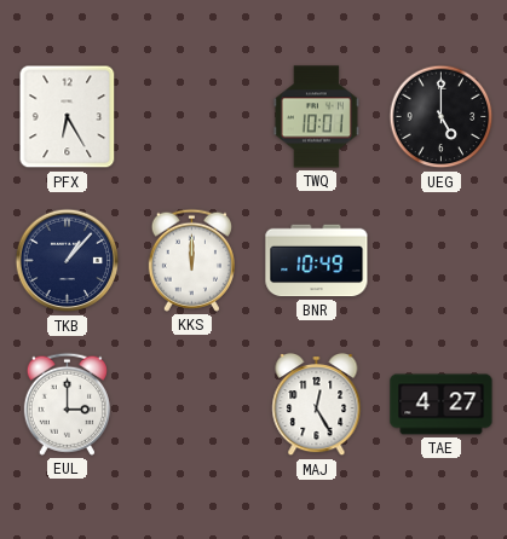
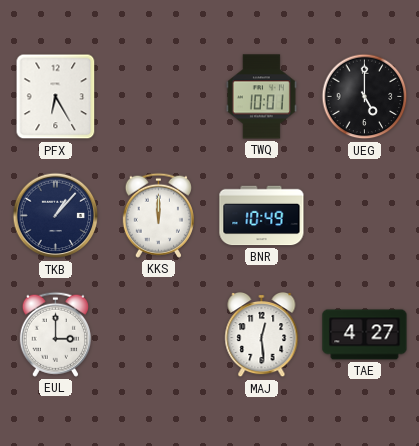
MAJ: 12:25 -> 12:29 (262, 335)
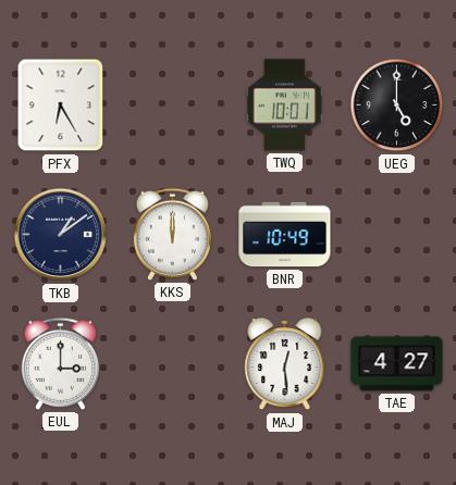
TKB: 1:07 -> 1:09 (61, 235)
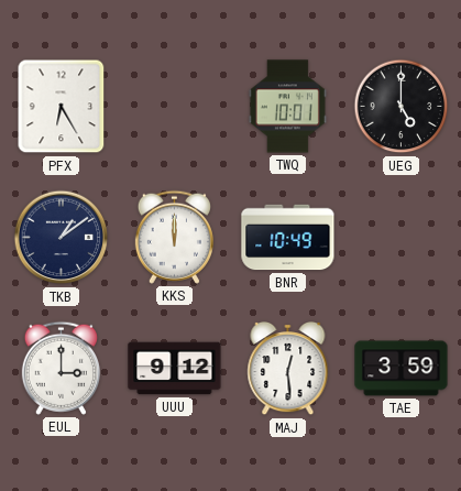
UUU: none -> 9:12 (175, 369)
TAE: 4:27 -> 3:59 (402, 369)
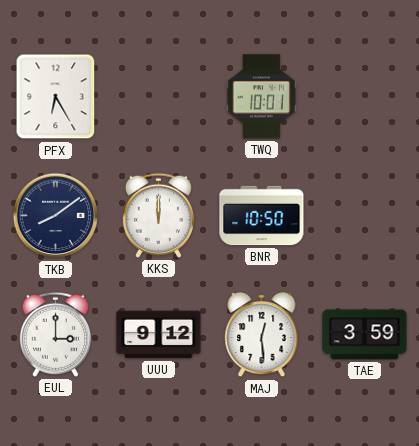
UEG: 5:00 -> none (402, 107)
TKB: 1:09 -> 8:09 (56, 216)
BNR: 10:49 -> 10:50 (262, 216)
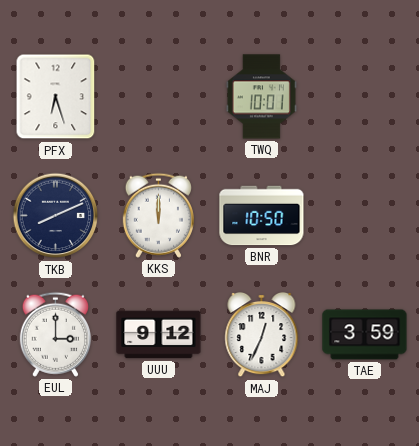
PFX: 6:25 -> 6:27 (56, 97)
TKB: 8:09 -> 8:11 (56, 216)
MAJ: 12:29 -> 12:34 (262, 335)
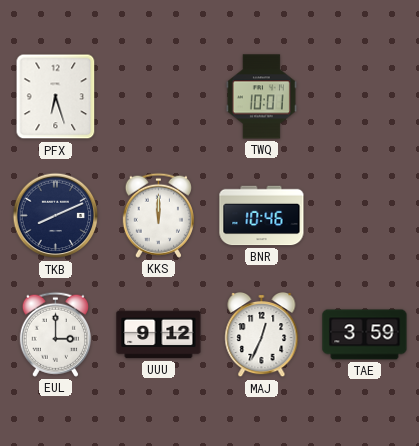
BNR: 10:50 -> 10:46 (262, 216)
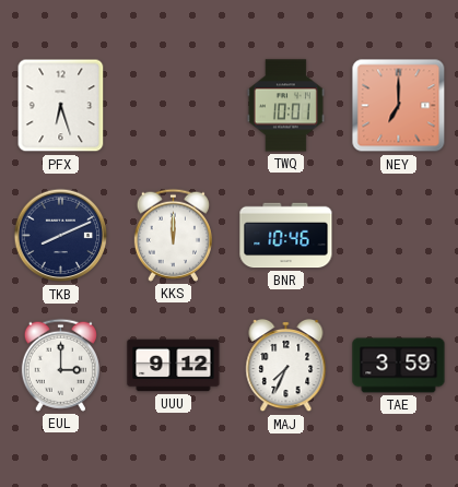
NEY: none -> 7:00 (399, 106)
MAJ: 12:34 -> 7:34 (286, 366)
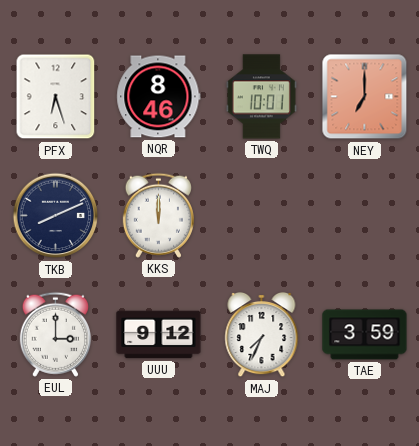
NQR: none -> 8:46 (159, 97)
BNR: 10:46 -> none (286, 236)
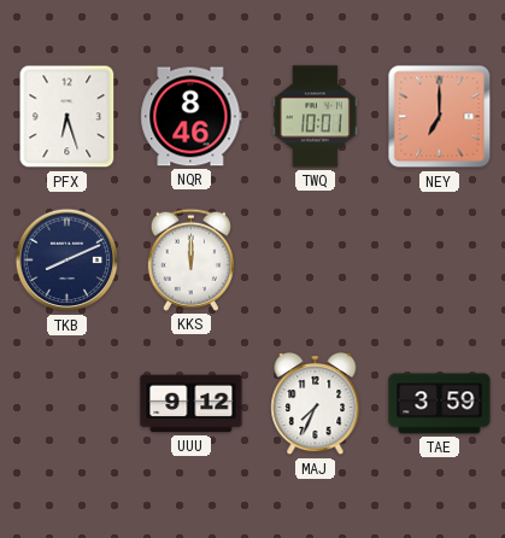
EUL: 3:00 -> none (55, 334)
